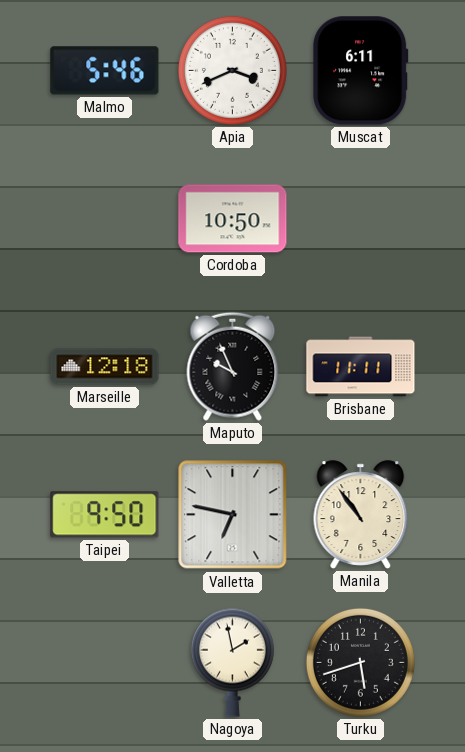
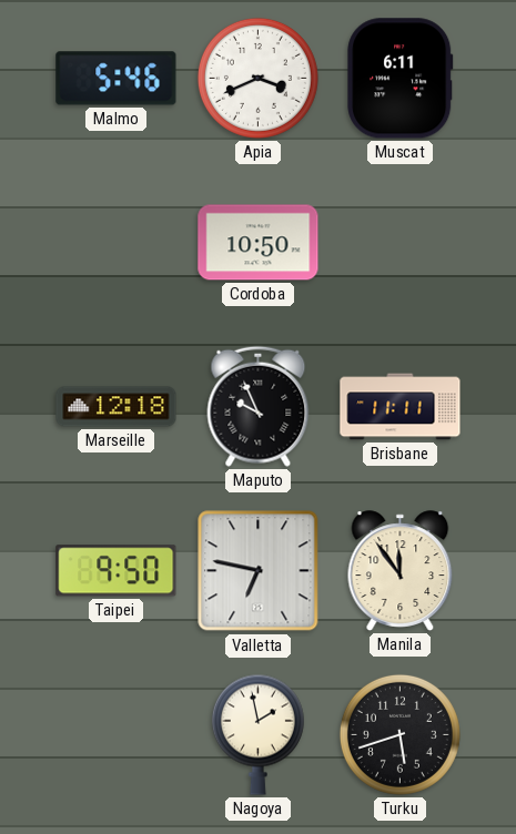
Manila: 10:54 -> 11:54 (401, 571)
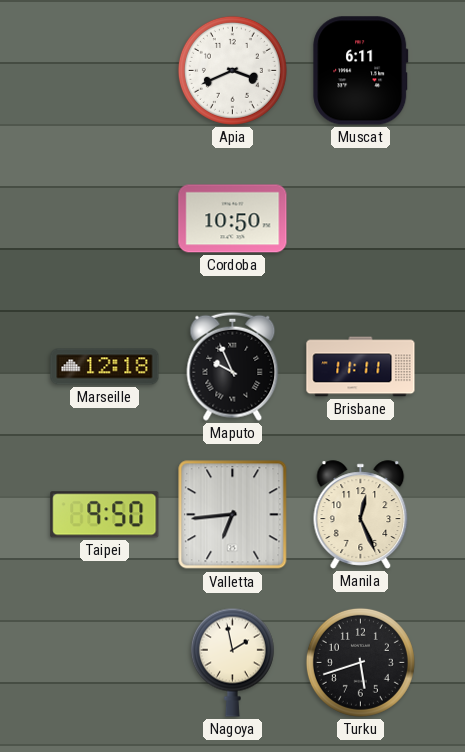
Malmo: 5:46 -> none (117, 79)
Valletta: 6:47 -> 6:44 (233, 515)
Manila: 11:54 -> 12:26 (361, 515)
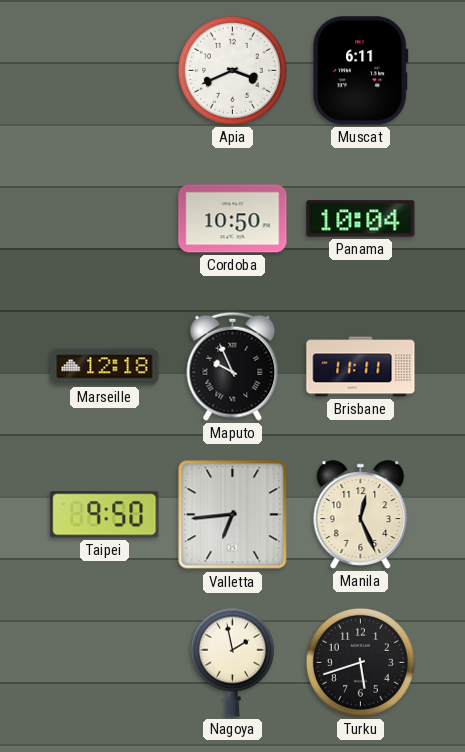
Panama: none -> 10:04 (361, 219)
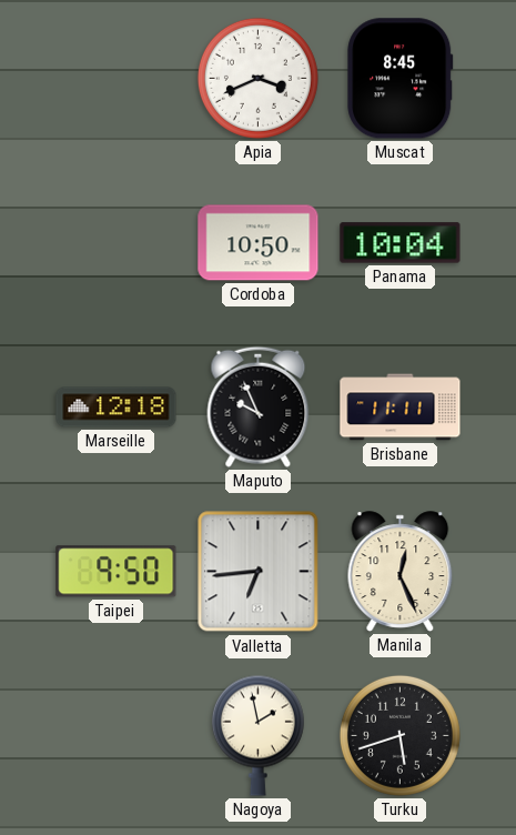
Muscat: 6:11 -> 8:45 (401, 79)
